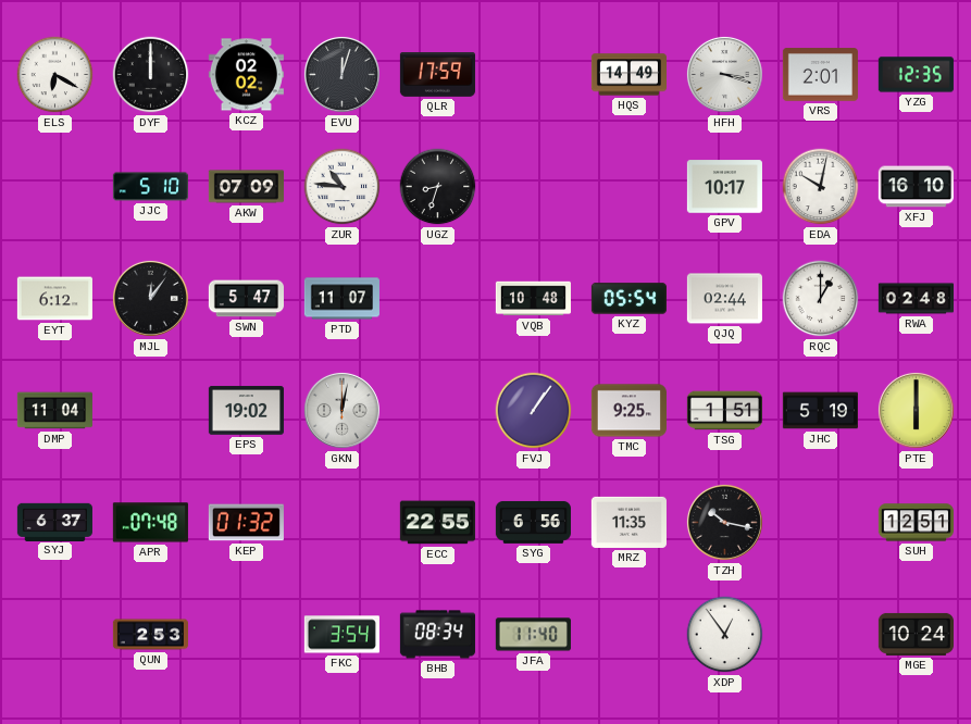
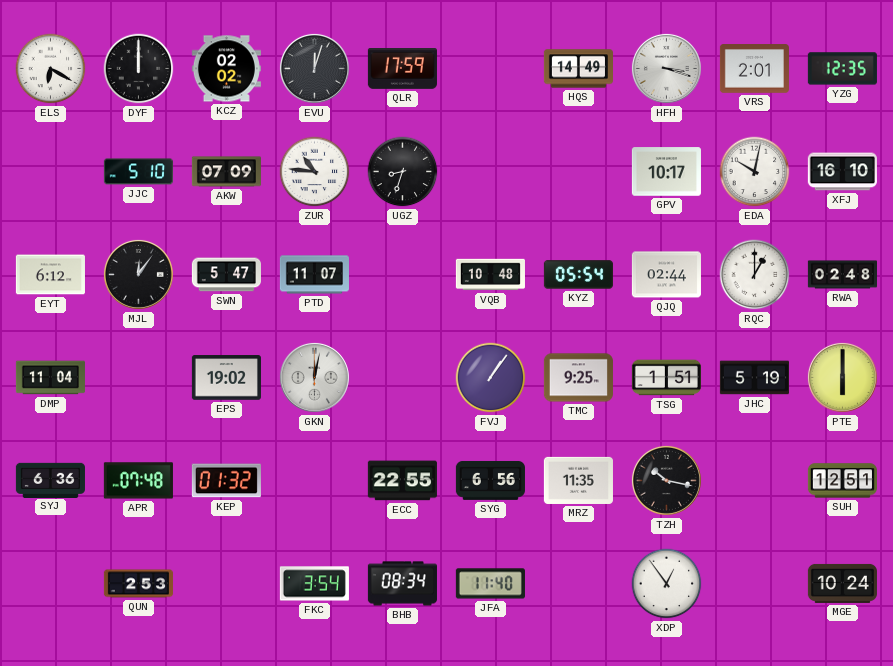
SYJ: 6:37 -> 6:36 (50, 480)
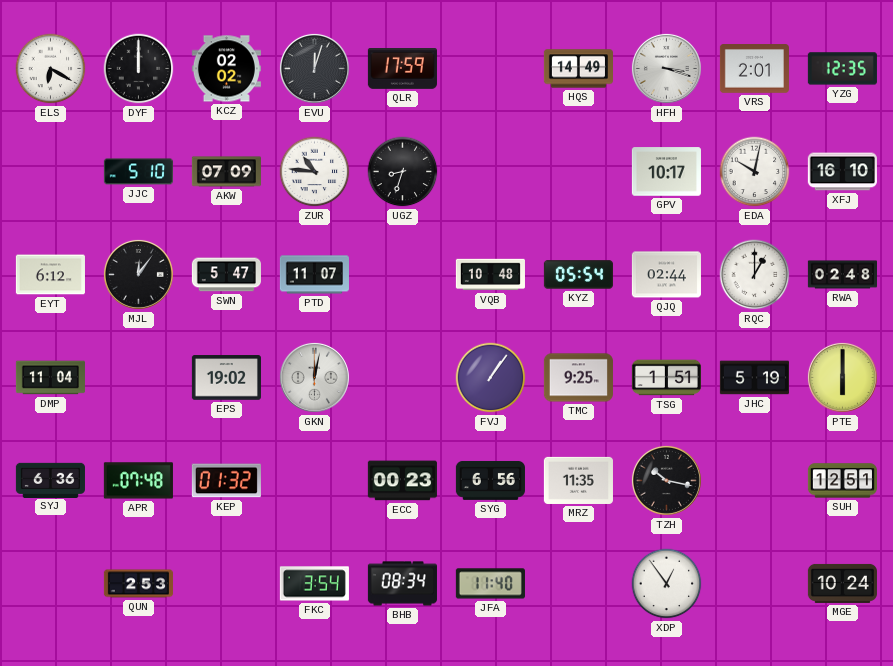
ECC: 22:55 -> 00:23 (402, 481)
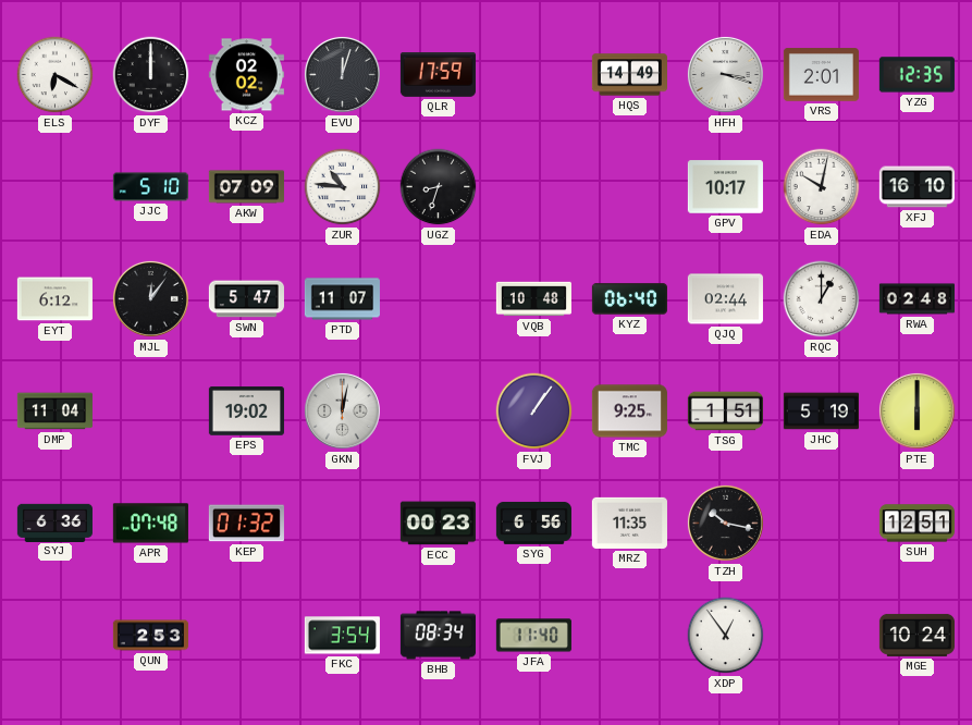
KYZ: 05:54 -> 06:40 (629, 299)
